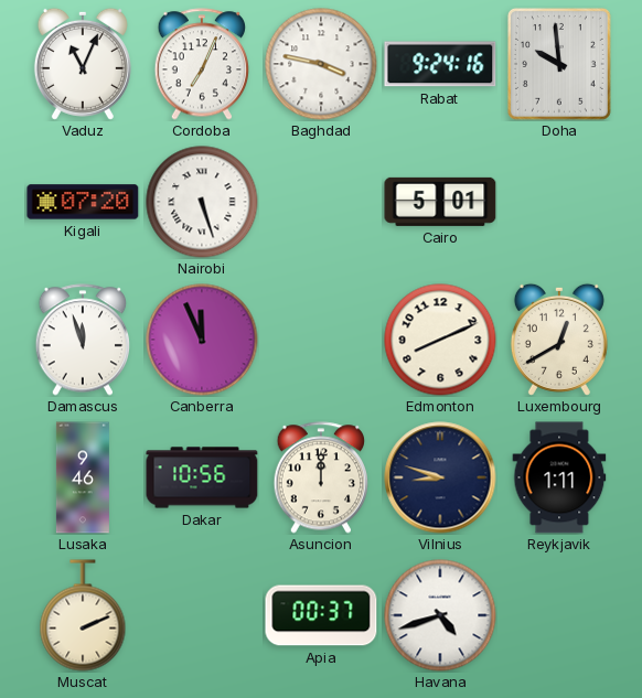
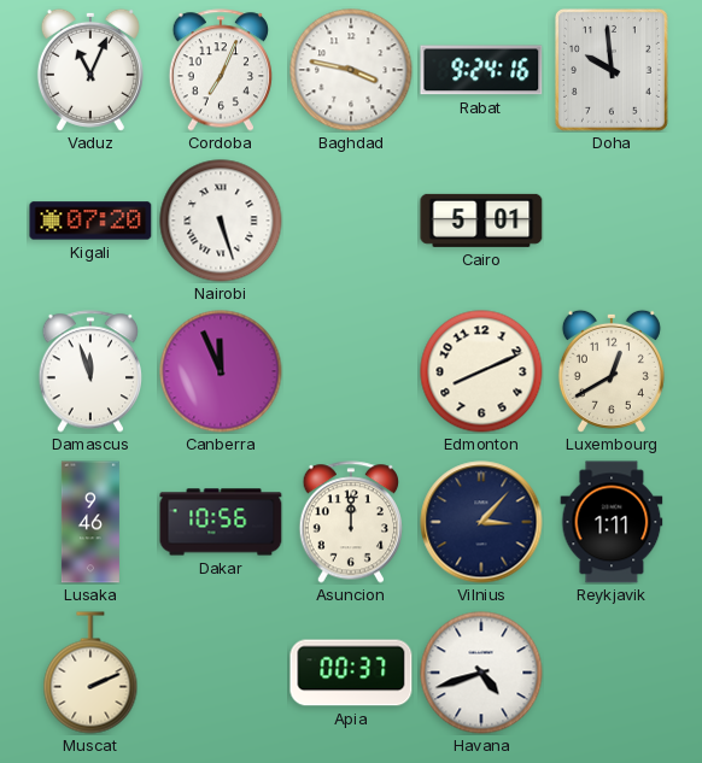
Vilnius: 8:48 -> 3:07 (481, 522)
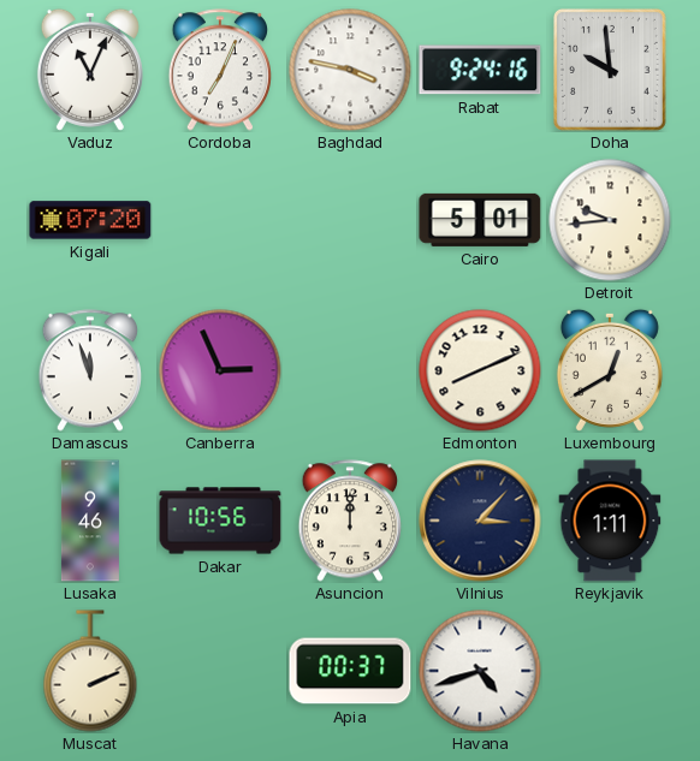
Nairobi: 5:27 -> none (221, 221)
Detroit: none -> 9:44 (610, 220)
Canberra: 11:56 -> 2:56 (220, 370)
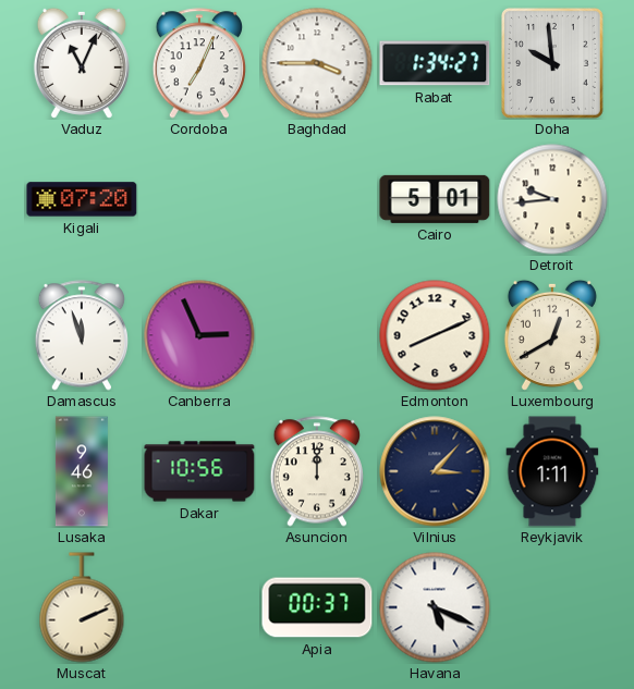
Baghdad: 3:47 -> 3:45 (317, 63)
Rabat: 9:24 -> 1:34 (435, 63)
Havana: 4:42 -> 5:19 (435, 607)
